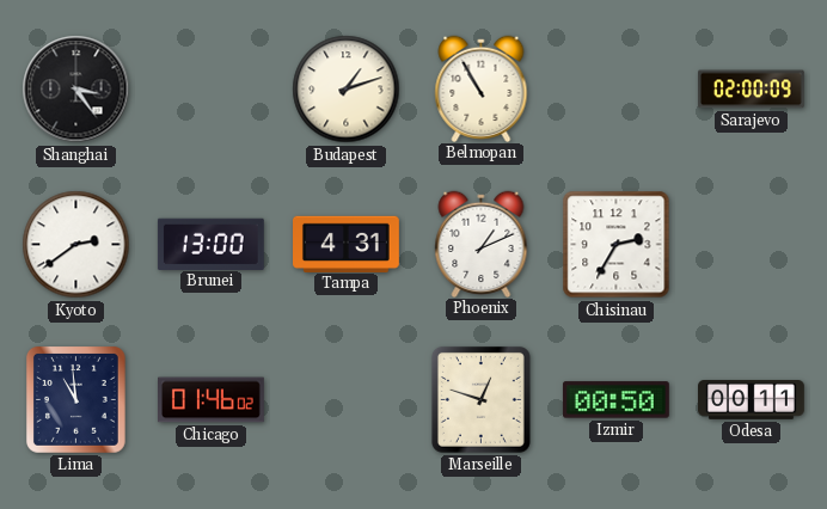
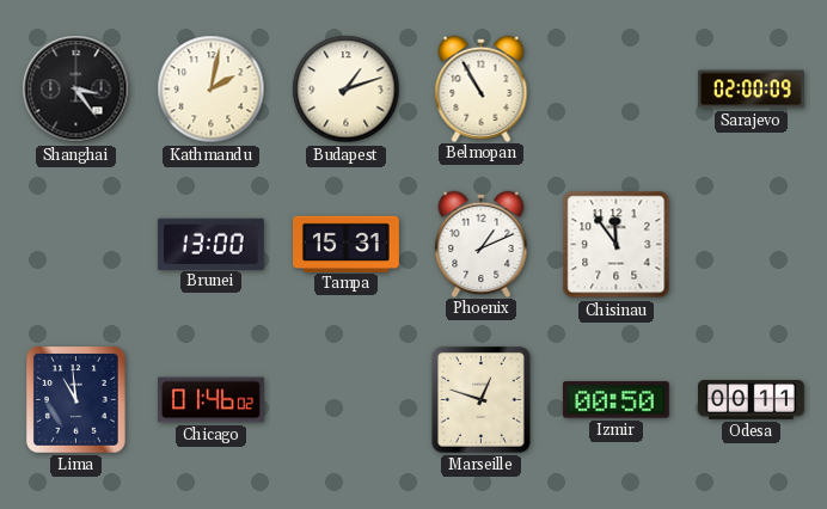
Kathmandu: none -> 2:02 (212, 90)
Kyoto: 2:39 -> none (76, 245)
Tampa: 4:31 -> 15:31 (347, 244)
Chisinau: 2:35 -> 11:54 (617, 245)
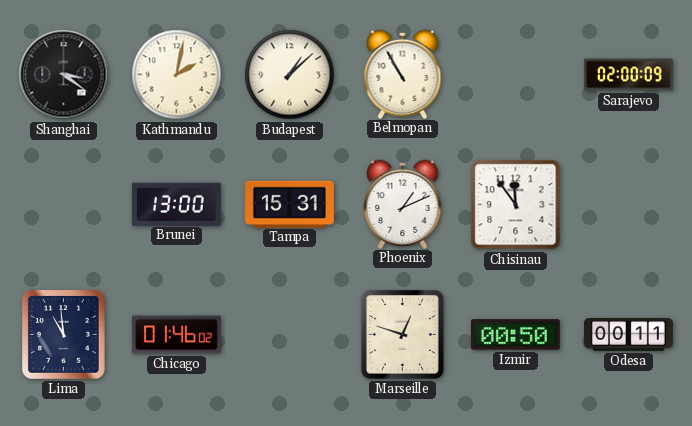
Shanghai: 3:24 -> 3:21 (64, 75)
Budapest: 1:12 -> 1:08 (290, 75)
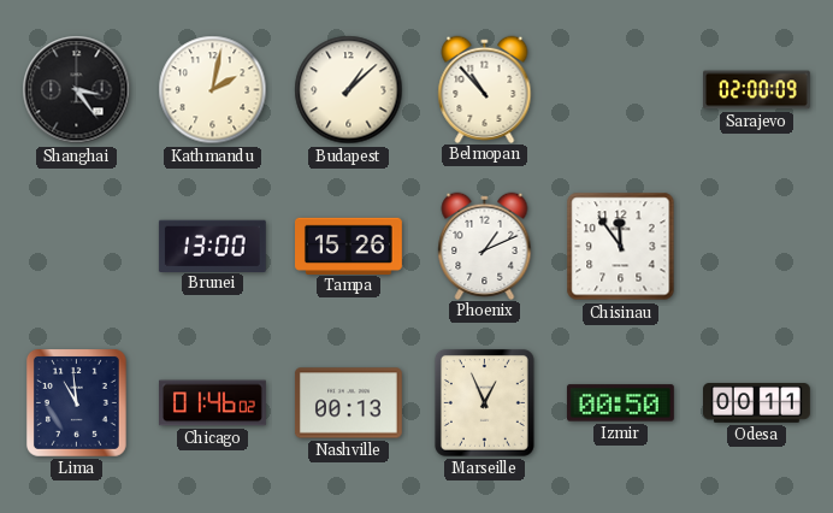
Shanghai: 3:21 -> 3:24 (77, 90)
Belmopan: 10:55 -> 10:53 (485, 89)
Tampa: 15:31 -> 15:26 (349, 246)
Nashville: none -> 00:13 (349, 403)
Marseille: 12:48 -> 12:56 (484, 402)
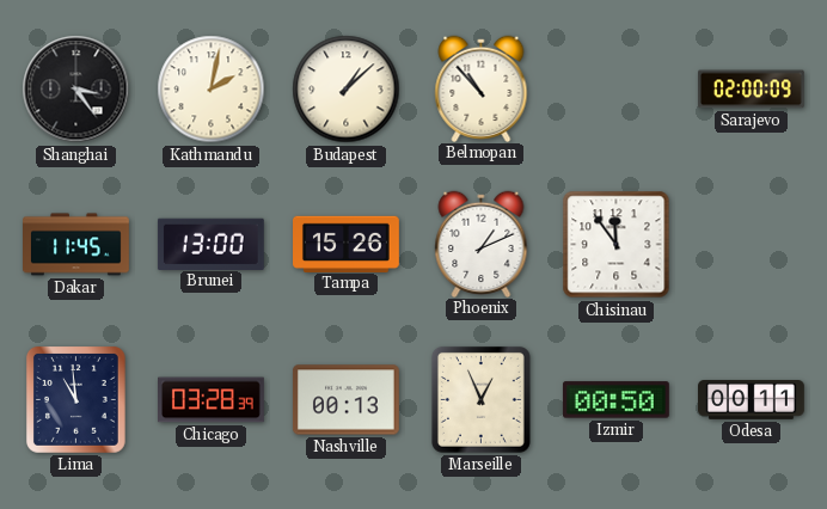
Dakar: none -> 11:45 (76, 245)
Chicago: 01:46 -> 03:28 (212, 400)
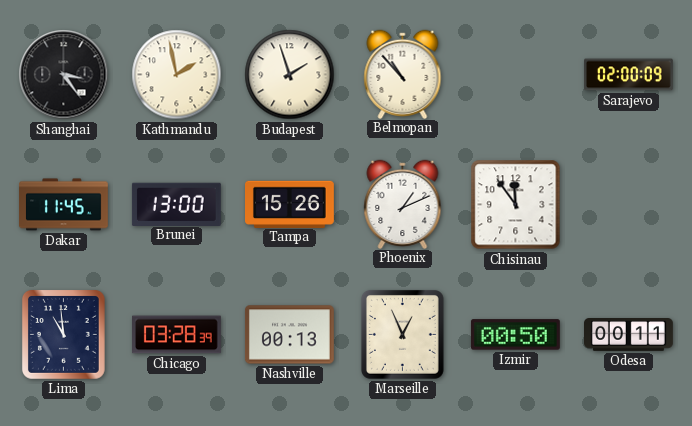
Kathmandu: 2:02 -> 1:58 (177, 75)
Budapest: 1:08 -> 1:57 (290, 75)
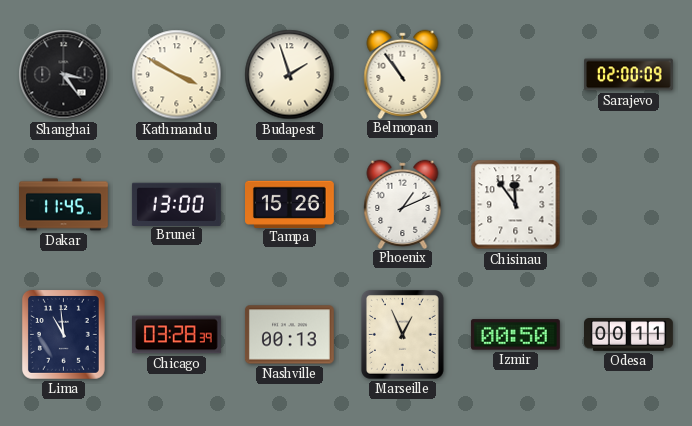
Kathmandu: 1:58 -> 3:50 (177, 75)
Belmopan: 10:53 -> 10:54 (403, 74)
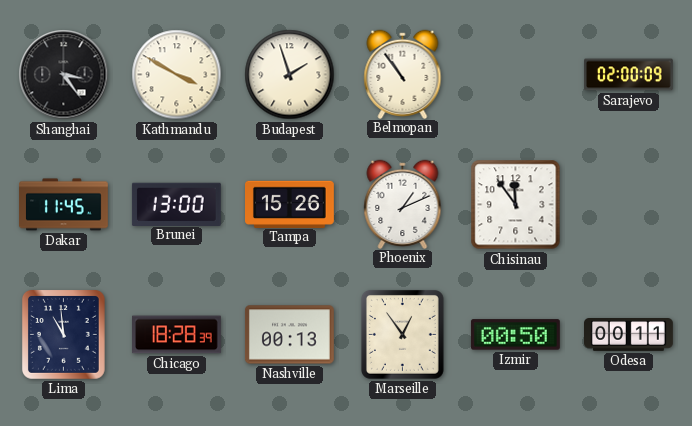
Chicago: 03:28 -> 18:28 (177, 335)
Marseille: 12:56 -> 12:54 (402, 334)
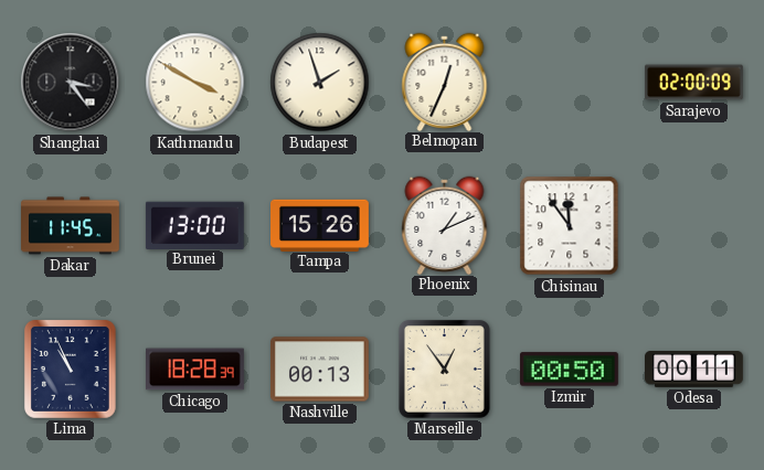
Belmopan: 10:54 -> 12:34 (445, 82)
Lima: 10:59 -> 10:56 (70, 368)
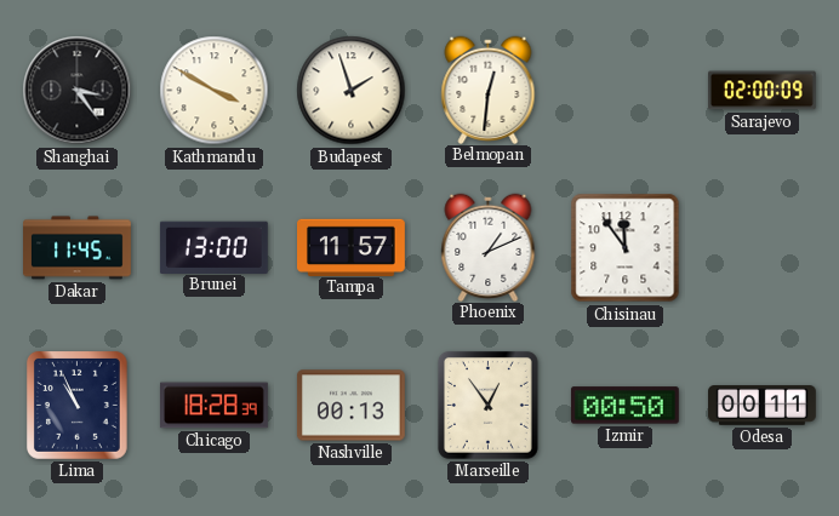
Belmopan: 12:34 -> 12:31 (489, 90)
Tampa: 15:26 -> 11:57 (352, 247)
